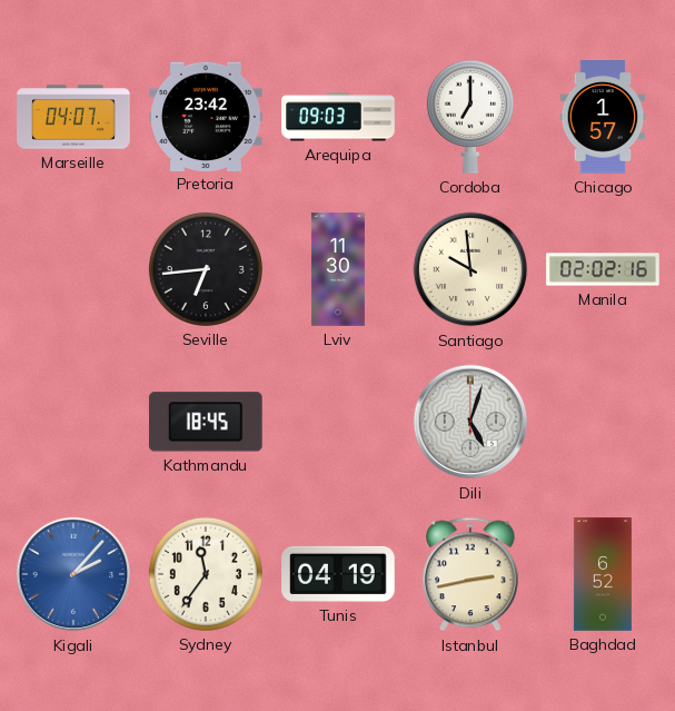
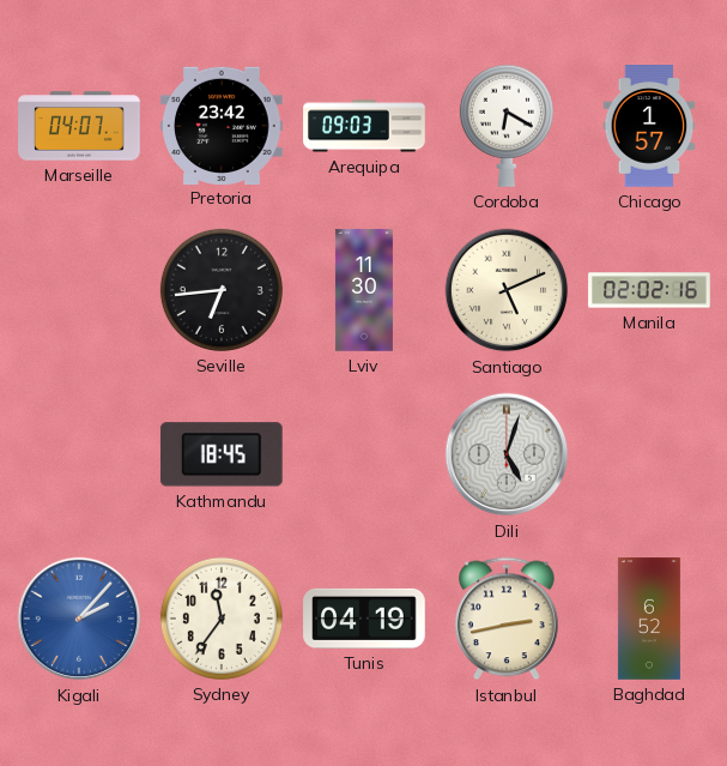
Cordoba: 7:00 -> 6:20 (507, 126)
Santiago: 9:59 -> 5:11 (507, 290)
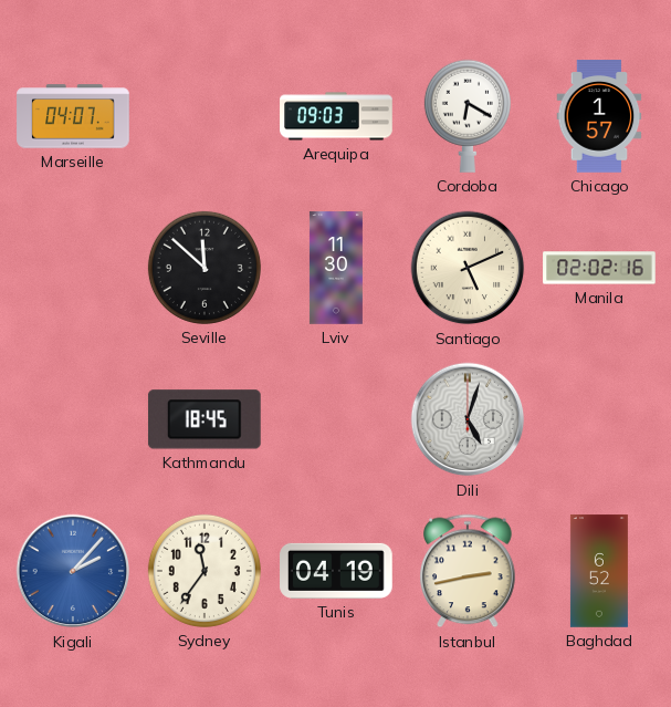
Pretoria: 23:42 -> none (222, 125)
Seville: 6:44 -> 11:52 (205, 268)
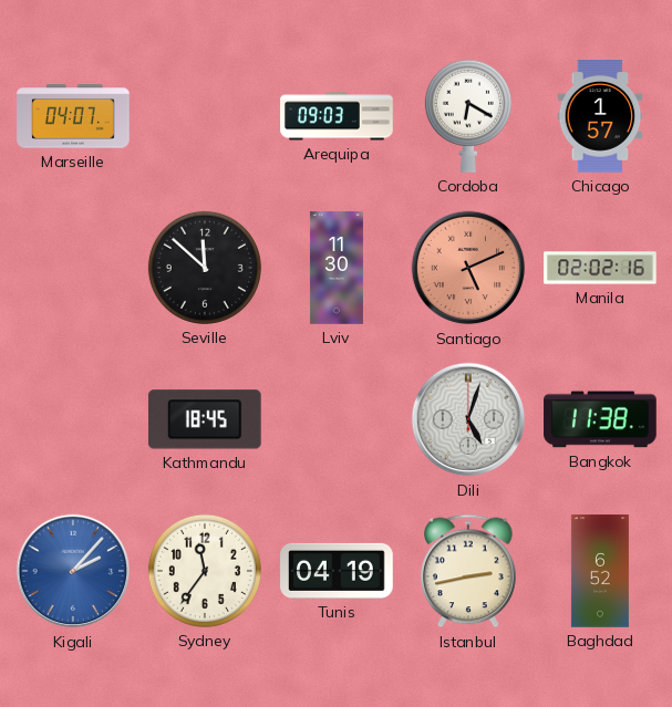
Santiago dial: cream -> salmon (468, 268)
Bangkok: none -> 11:38 (600, 419)
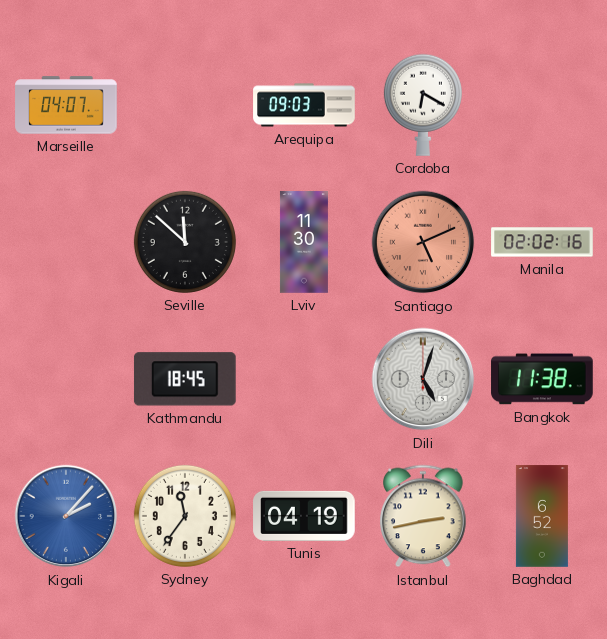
Chicago: 1:57 -> none (600, 116)
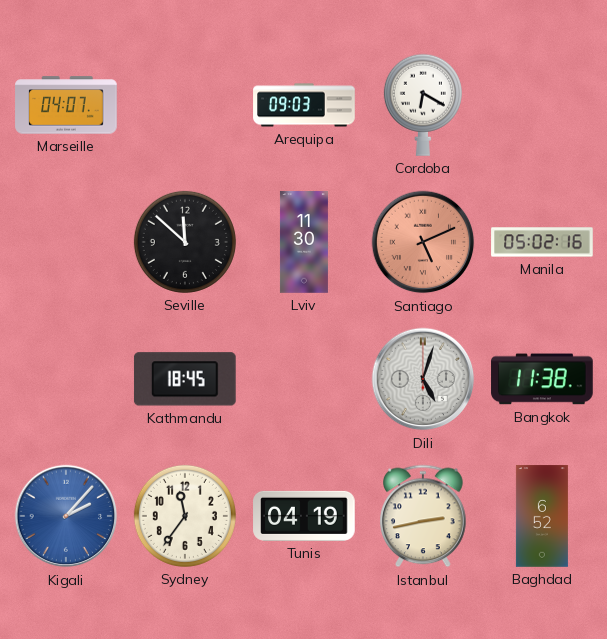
Manila: 02:02 -> 05:02 (542, 242)
